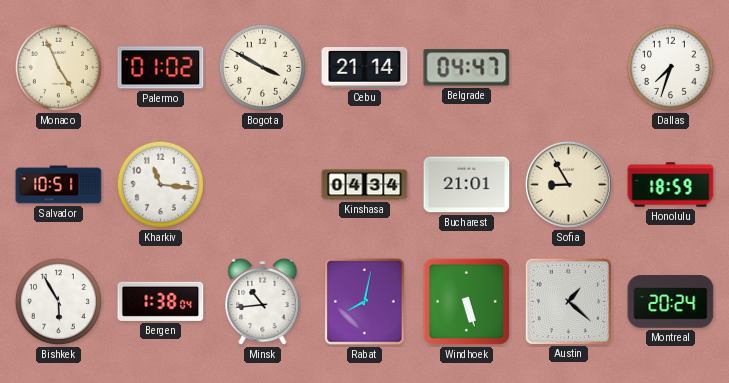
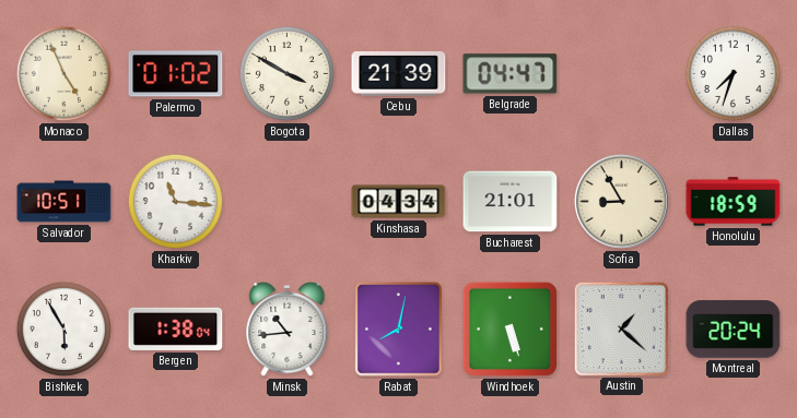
Cebu: 21:14 -> 21:39 (399, 74)
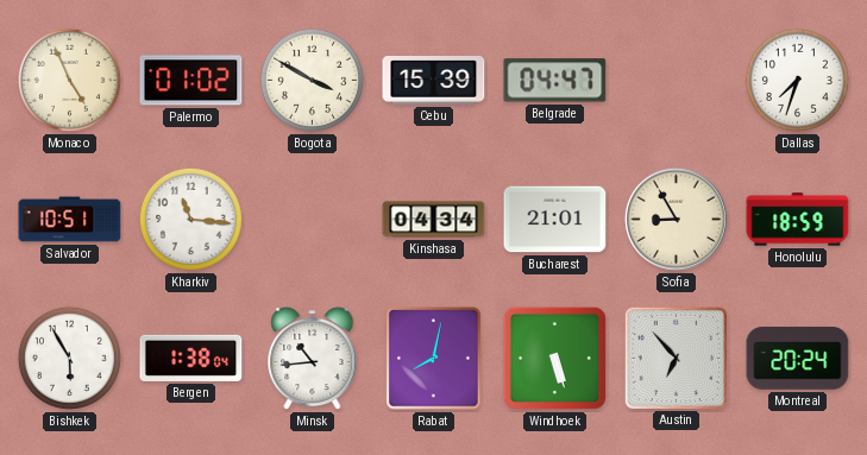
Cebu: 21:39 -> 15:39 (434, 81)
Austin: 1:22 -> 6:53 (676, 358)
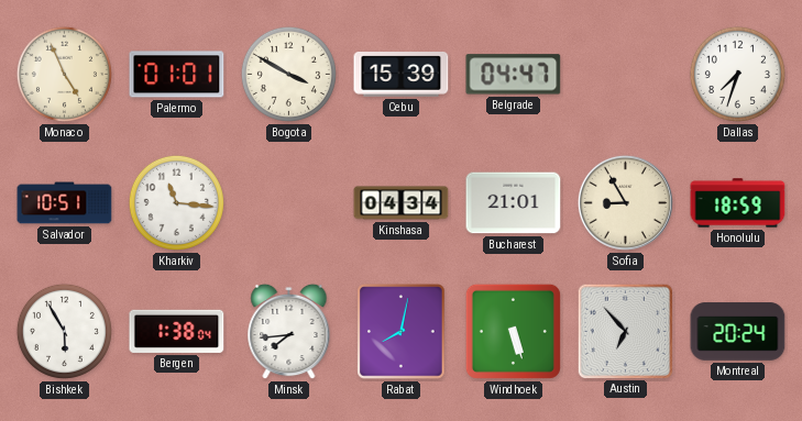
Palermo: 01:02 -> 01:01 (177, 75)
Minsk: 10:44 -> 7:44 (289, 332)
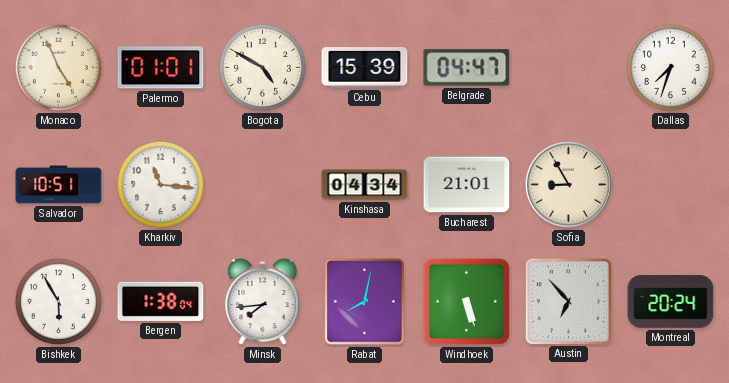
Bogota: 3:50 -> 4:50 (262, 67)
Honolulu: 18:59 -> none (738, 203)
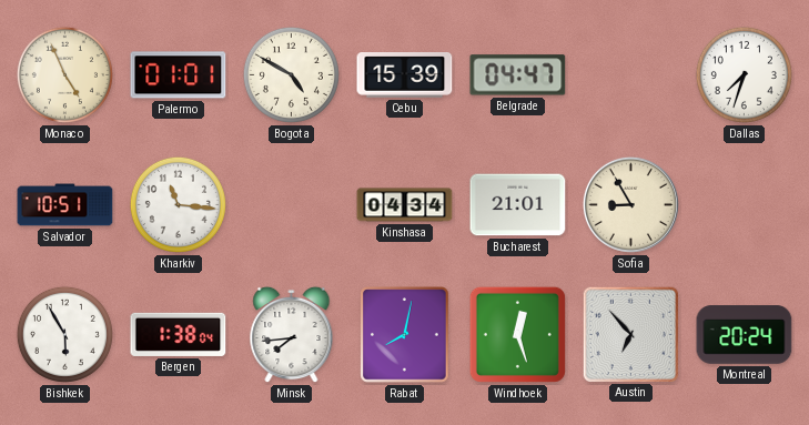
Windhoek: 5:27 -> 12:27 (517, 334)
